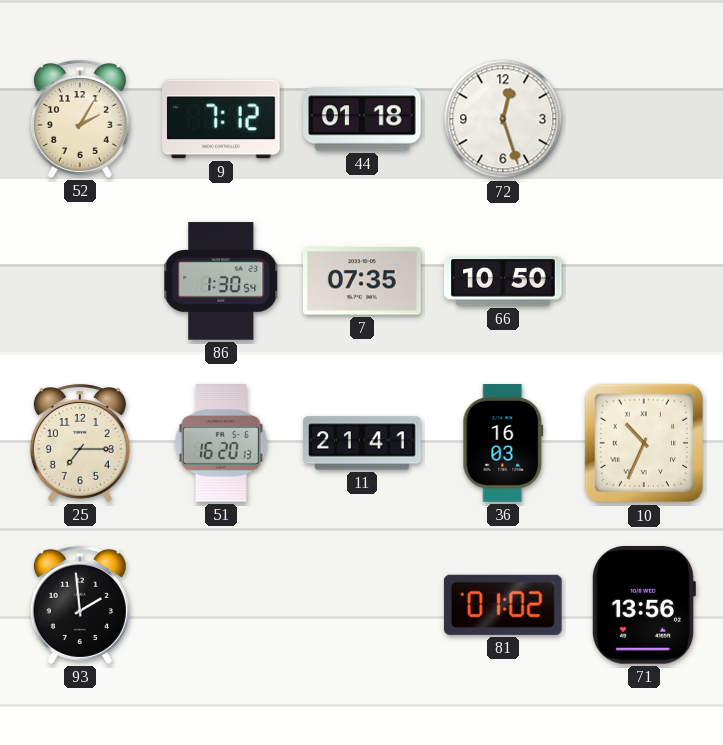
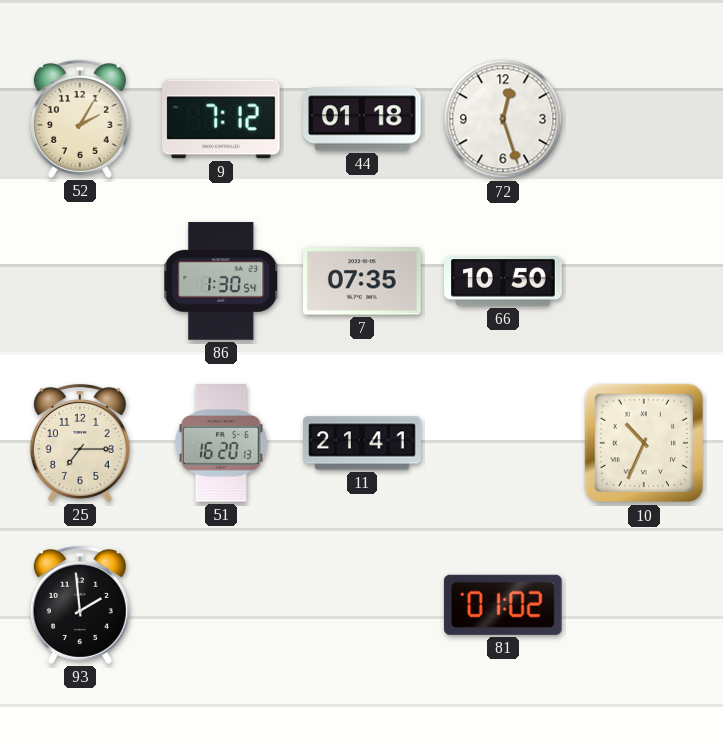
36: 16:03 -> none (503, 443)
71: 13:56 -> none (643, 605)
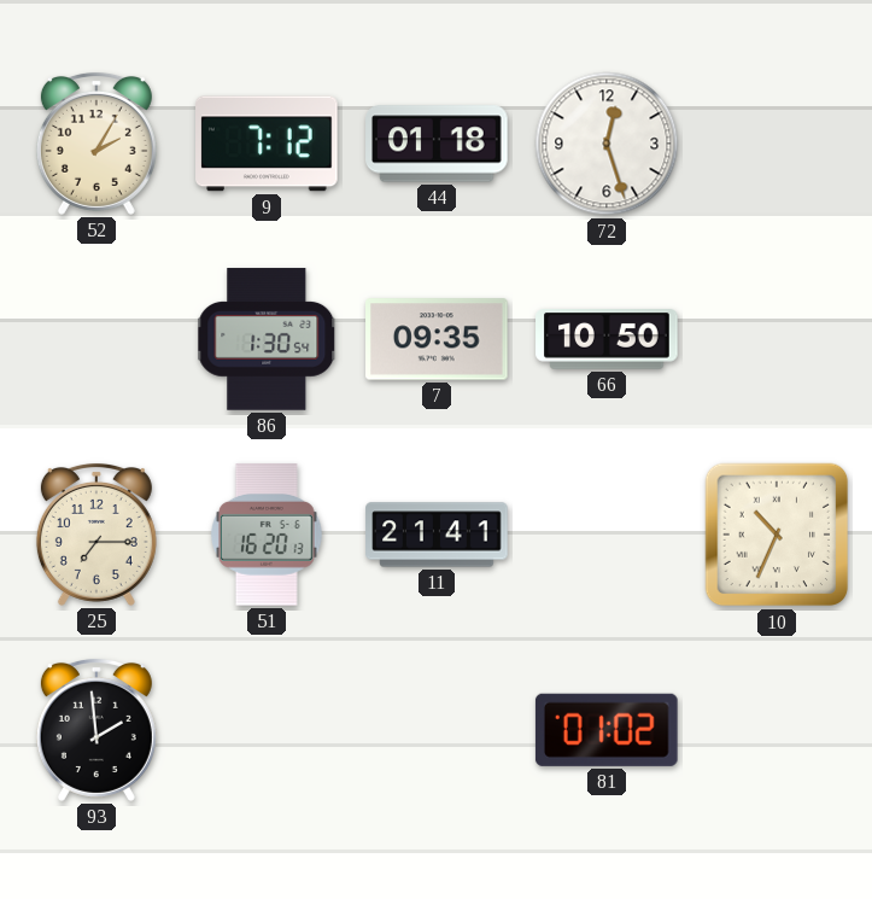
7: 07:35 -> 09:35 (438, 339)
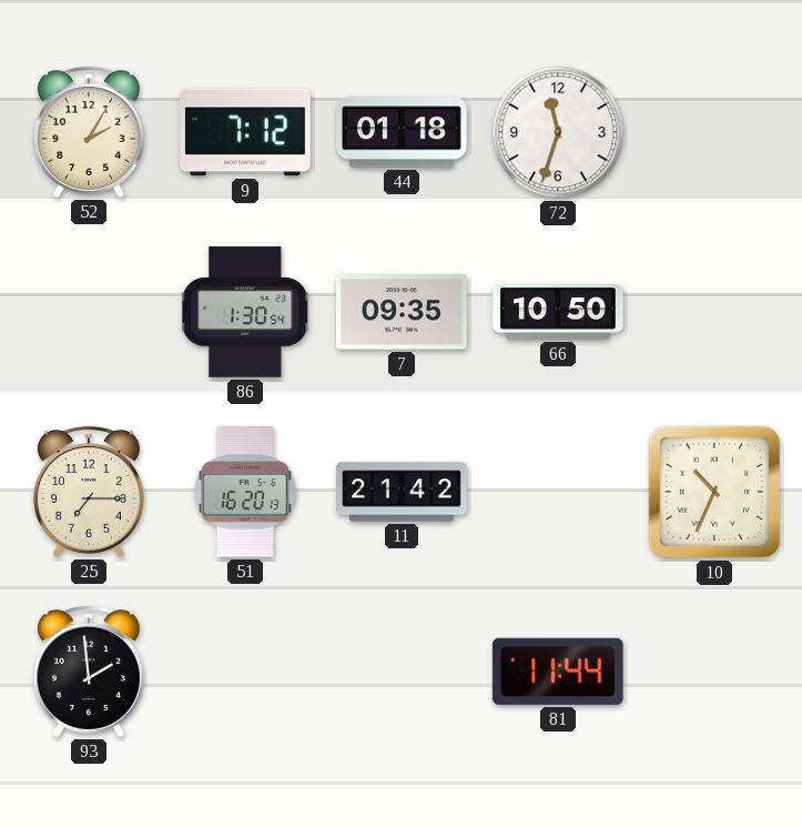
72: 12:27 -> 11:33 (558, 132)
11: 21:41 -> 21:42 (402, 492)
81: 01:02 -> 11:44 (558, 672)
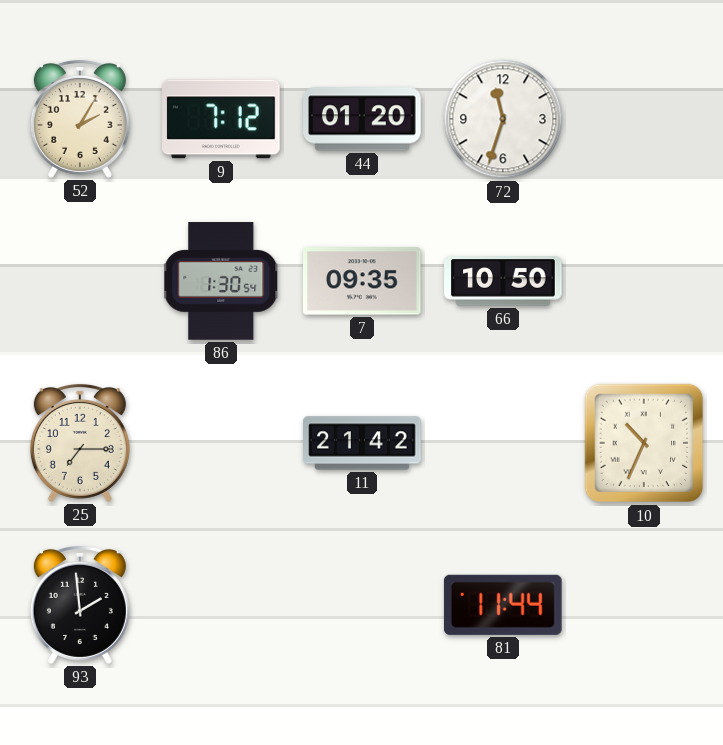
44: 01:18 -> 01:20 (362, 119)
51: 16:20 -> none (246, 492)
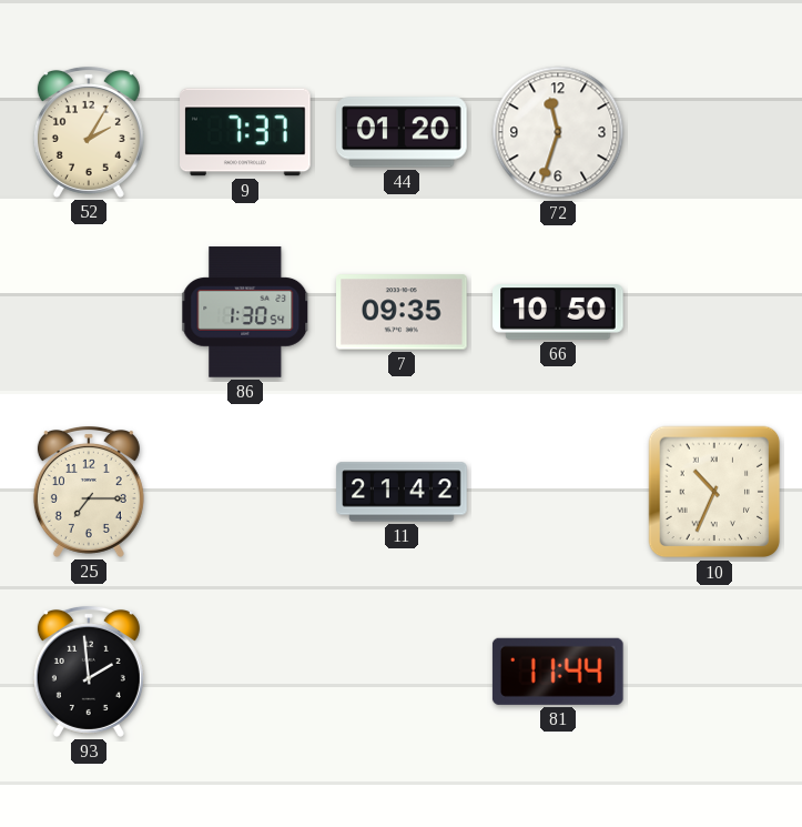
9: 7:12 -> 7:37 (245, 132)
